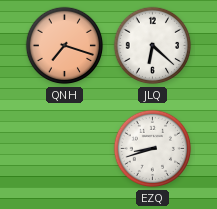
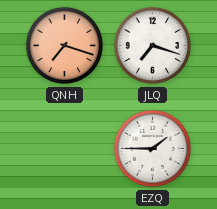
JLQ: 6:22 -> 7:18 (153, 46)
EZQ: 8:42 -> 1:45 (153, 149)
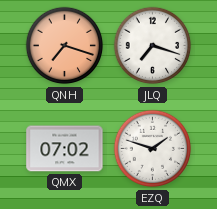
QMX: none -> 07:02 (65, 149)
EZQ: 1:45 -> 1:48 (153, 149)
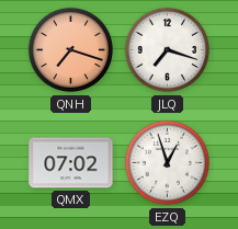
EZQ: 1:48 -> 12:57 (168, 163)
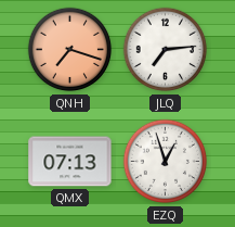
JLQ: 7:18 -> 7:14 (166, 50)
QMX: 07:02 -> 07:13 (70, 162)
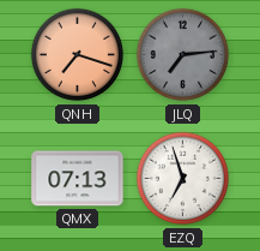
JLQ dial: white -> grey (183, 55)
EZQ: 12:57 -> 6:57 (183, 179)
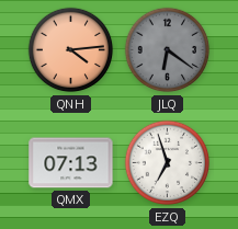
QNH: 7:18 -> 4:14 (71, 50)
JLQ: 7:14 -> 6:21 (168, 50)
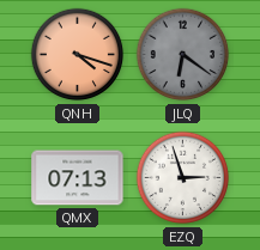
QNH: 4:14 -> 4:18 (78, 55)
EZQ: 6:57 -> 2:57 (183, 178)
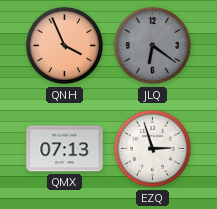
QNH: 4:18 -> 3:56 (65, 46)
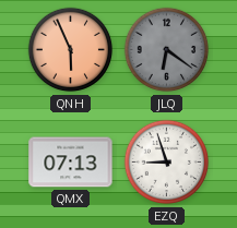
QNH: 3:56 -> 5:56 (71, 50)
EZQ: 2:57 -> 8:57 (167, 163)
